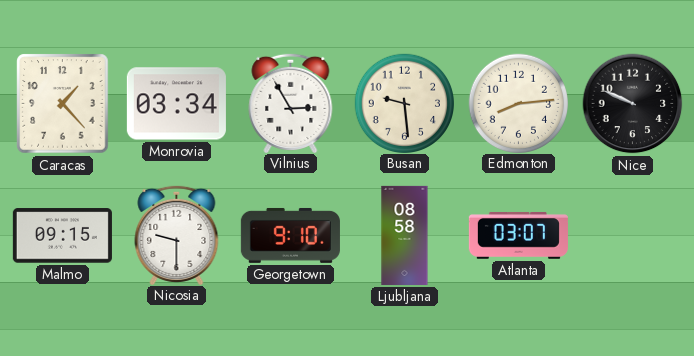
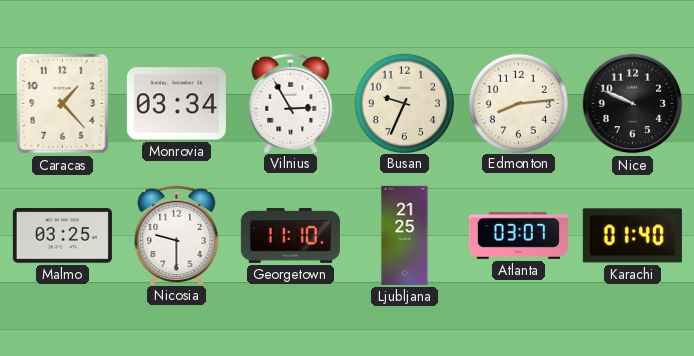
Busan: 9:29 -> 9:34 (404, 103)
Malmo: 09:15 -> 03:25 (62, 236)
Georgetown: 9:10 -> 11:10 (290, 235)
Ljubljana: 08:58 -> 21:25 (405, 235)
Karachi: none -> 01:40 (632, 236)
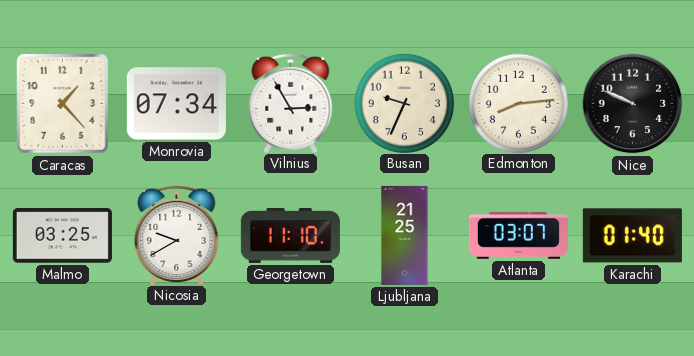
Monrovia: 03:34 -> 07:34 (176, 104)
Nicosia: 9:30 -> 9:40 (177, 234)
